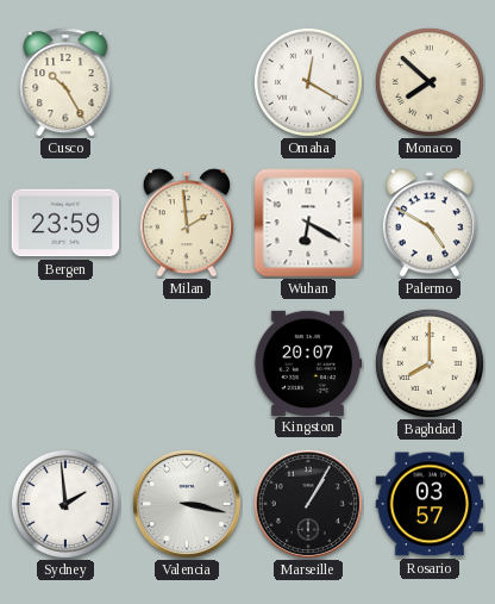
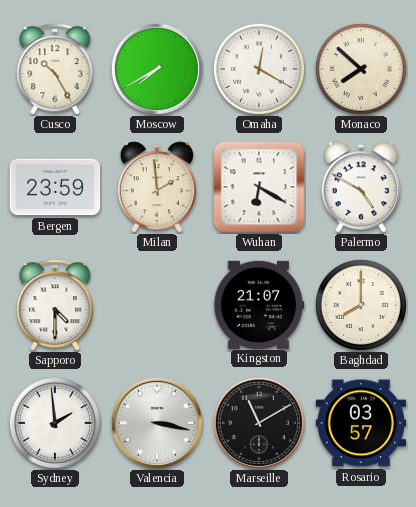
Moscow: none -> 7:40 (157, 69)
Sapporo: none -> 4:30 (55, 305)
Kingston: 20:07 -> 21:07 (259, 304)
Marseille: 1:05 -> 11:10 (259, 423)
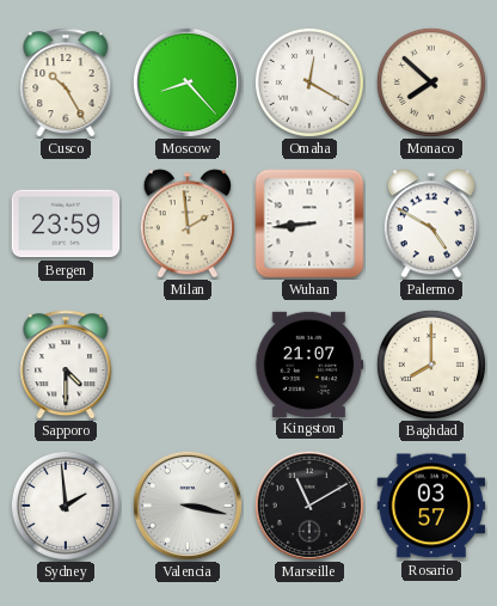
Moscow: 7:40 -> 8:23 (188, 82)
Wuhan: 6:20 -> 8:44 (309, 224)
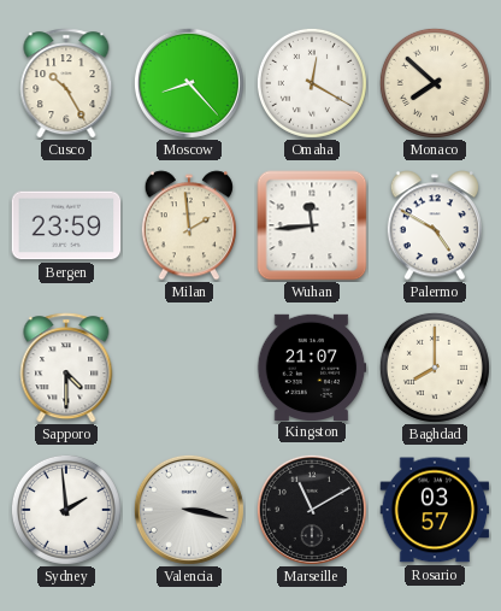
Wuhan: 8:44 -> 11:44 (312, 225)
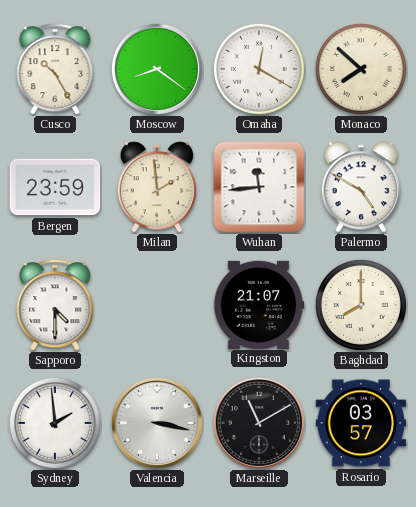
Moscow: 8:23 -> 8:21 (157, 69)
